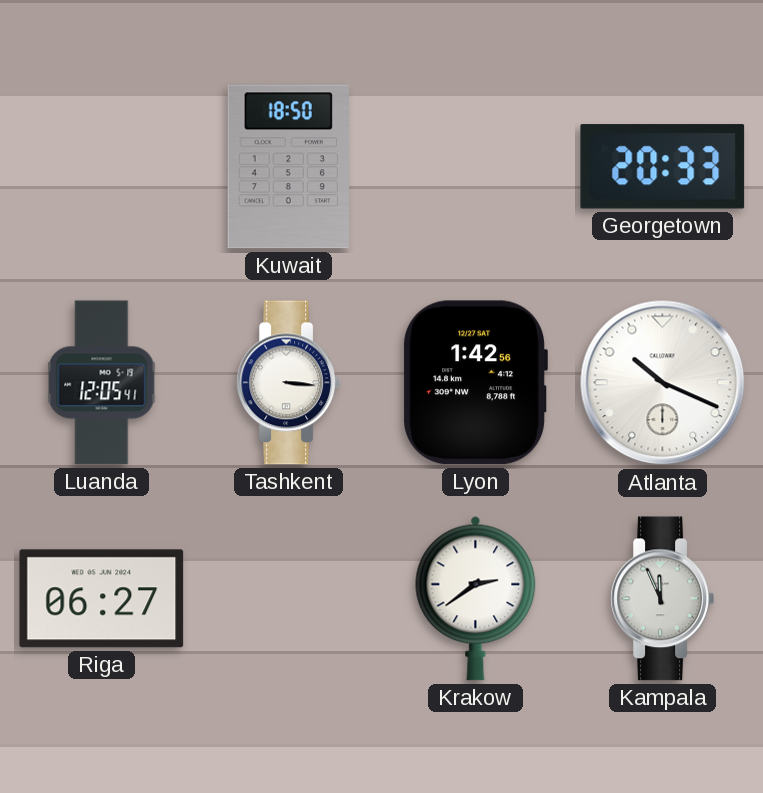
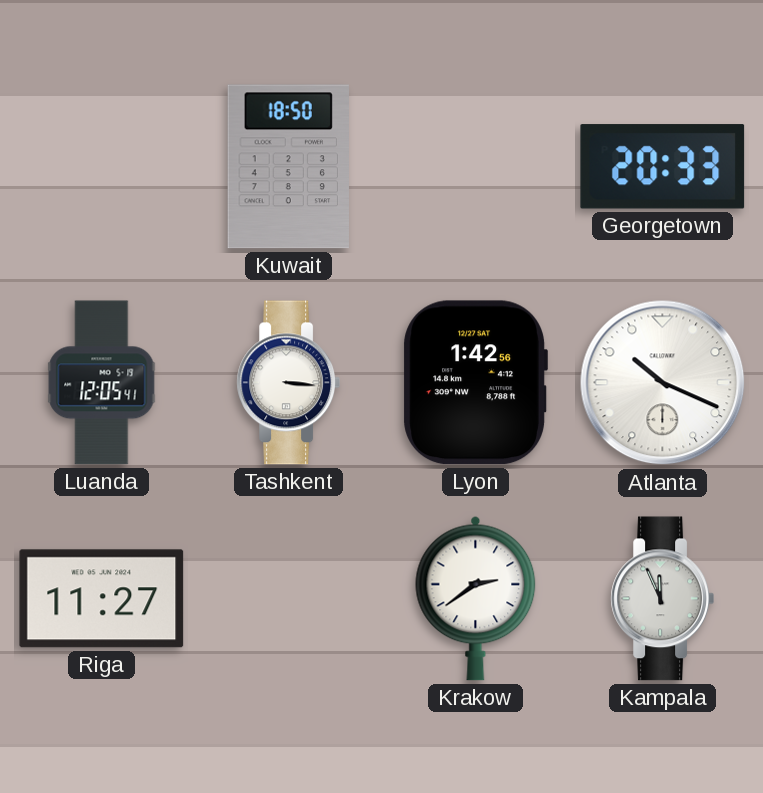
Riga: 06:27 -> 11:27 (102, 599)
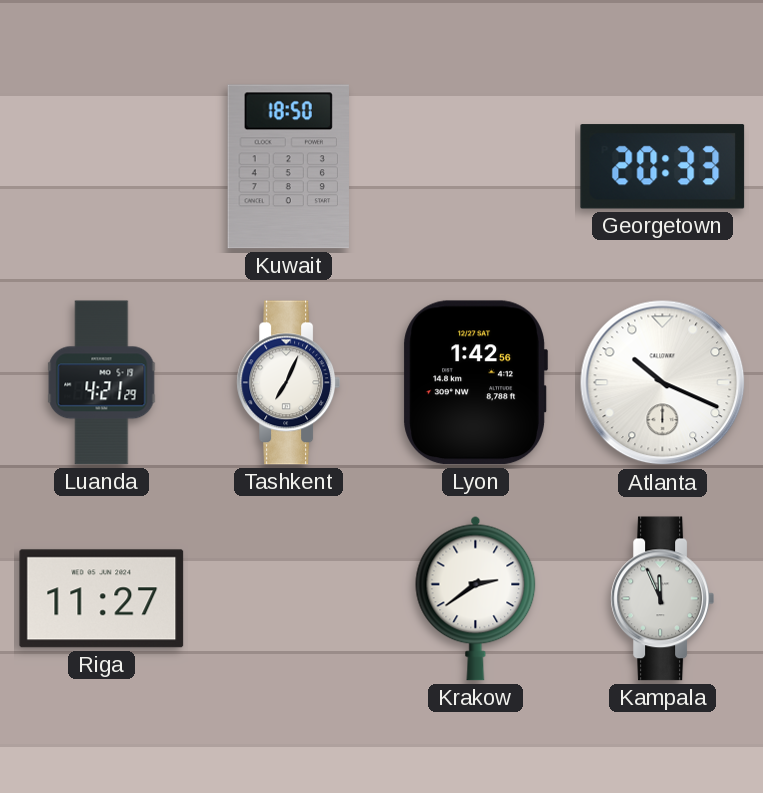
Luanda: 12:05 -> 4:21 (102, 383)
Tashkent: 3:16 -> 7:04 (288, 383)
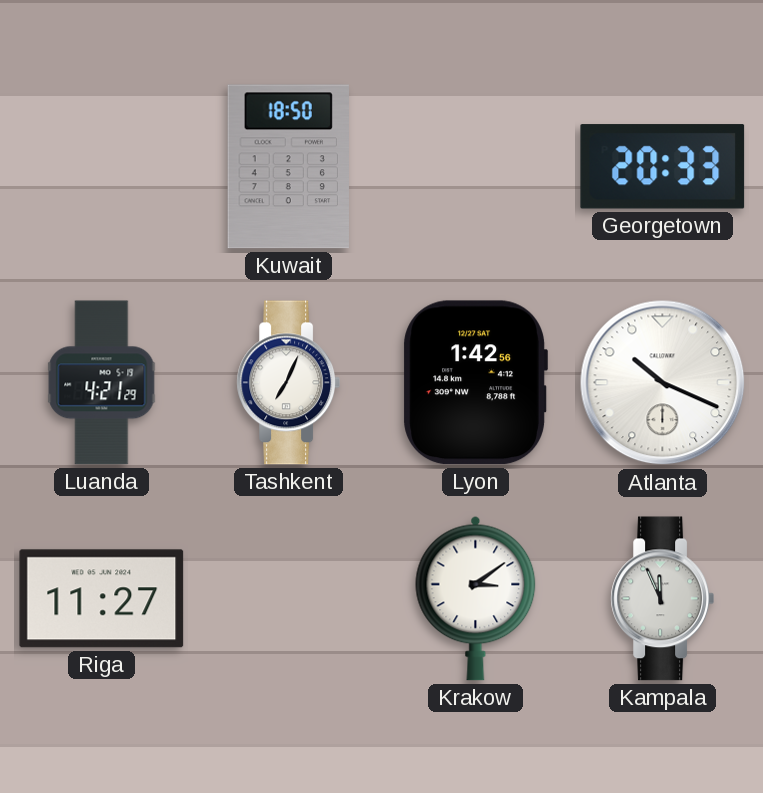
Krakow: 2:39 -> 3:09 (476, 598)
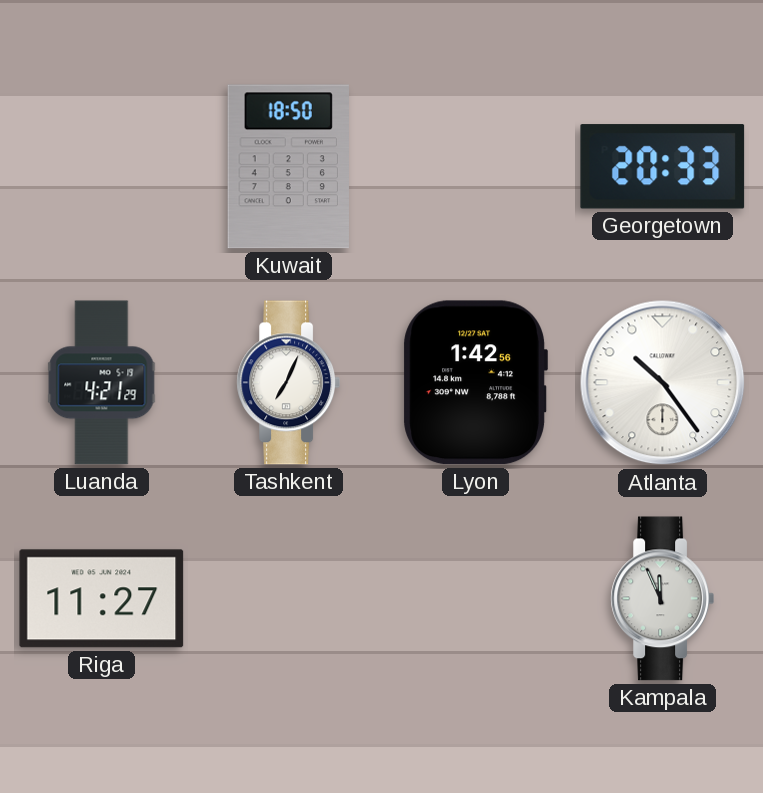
Atlanta: 10:19 -> 10:24 (663, 383)
Krakow: 3:09 -> none (476, 598)
